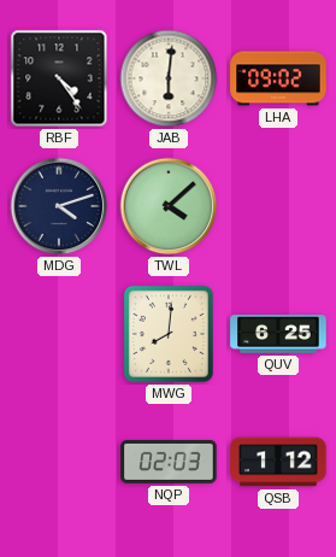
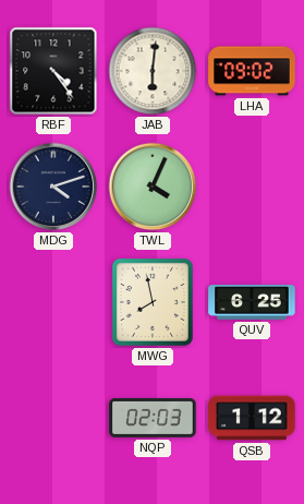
TWL: 4:08 -> 4:04 (153, 187)
MWG: 8:01 -> 7:58 (153, 302)
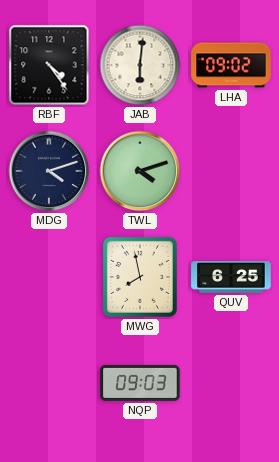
TWL: 4:04 -> 4:12 (140, 171)
NQP: 02:03 -> 09:03 (140, 383)
QSB: 1:12 -> none (252, 418)
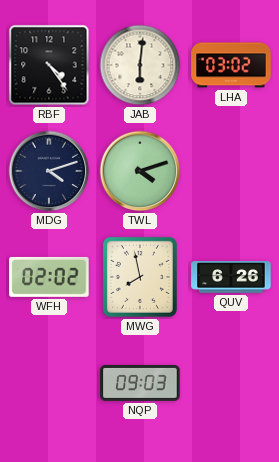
LHA: 09:02 -> 03:02 (231, 65)
WFH: none -> 02:02 (49, 277)
QUV: 6:25 -> 6:26 (231, 277)
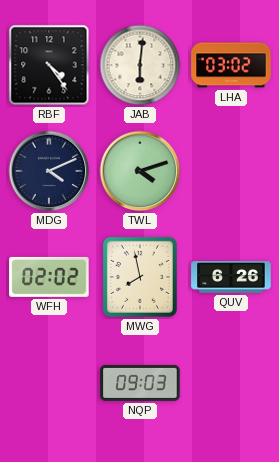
MDG: 4:12 -> 4:11 (49, 171)
